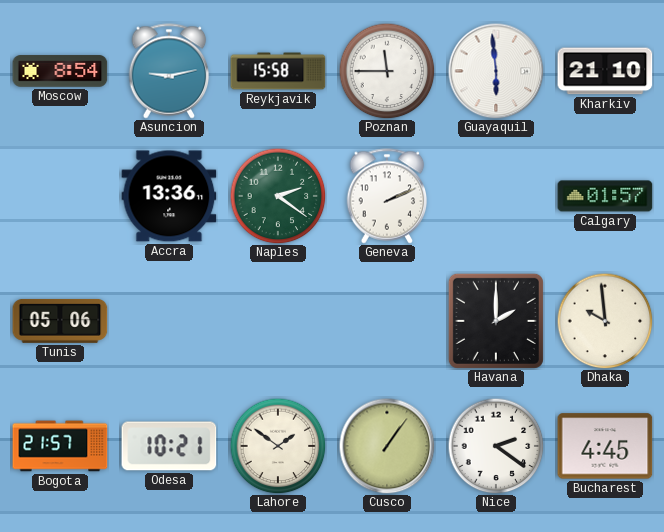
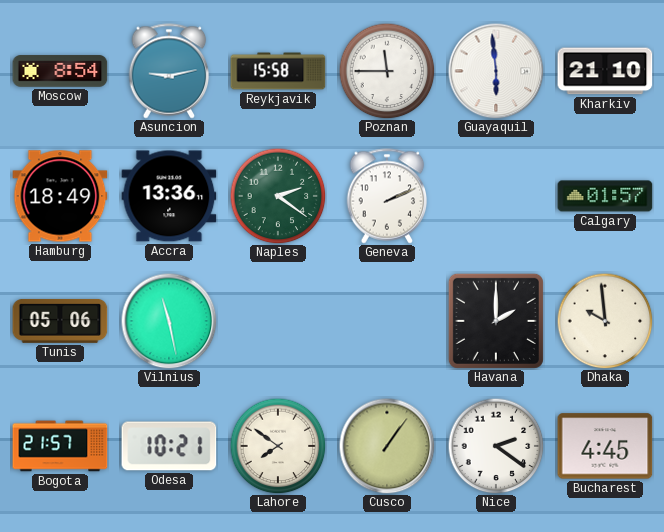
Hamburg: none -> 18:49 (60, 196)
Vilnius: none -> 11:28 (169, 321)
Lahore: 1:51 -> 7:51 (278, 446)
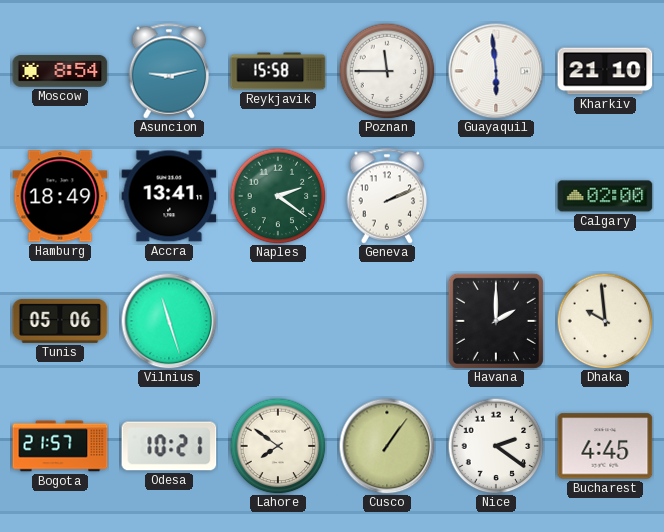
Accra: 13:36 -> 13:41 (169, 196)
Calgary: 01:57 -> 02:00 (605, 196)
Vilnius: 11:28 -> 11:27 (169, 321)
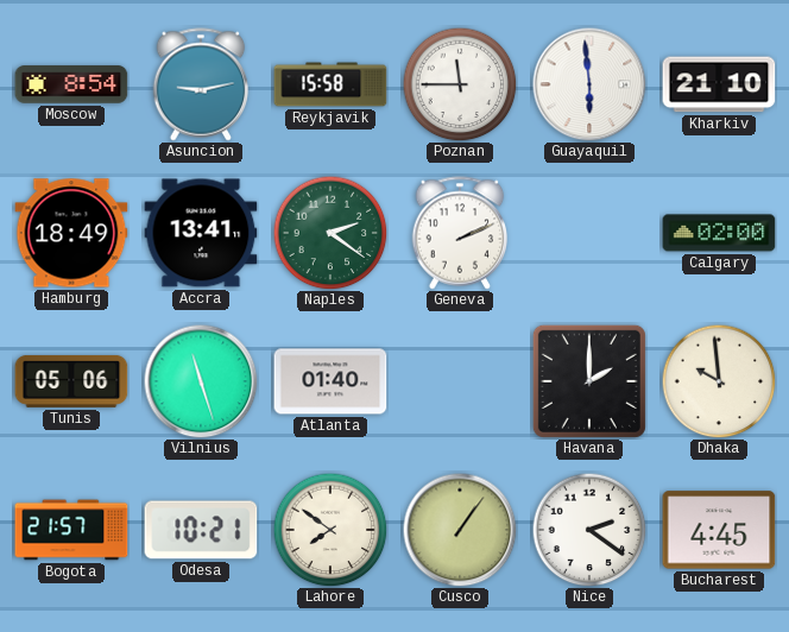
Atlanta: none -> 01:40 (330, 381)
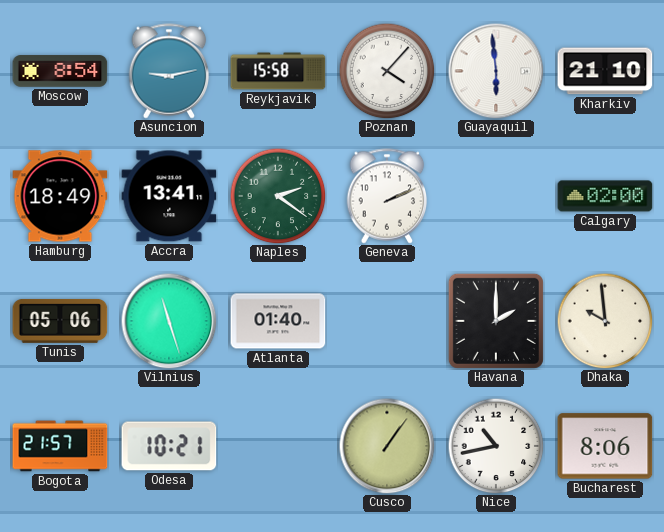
Poznan: 11:45 -> 4:07 (387, 71)
Lahore: 7:51 -> none (330, 530)
Nice: 2:21 -> 10:43 (496, 446)
Bucharest: 4:45 -> 8:06 (605, 446)
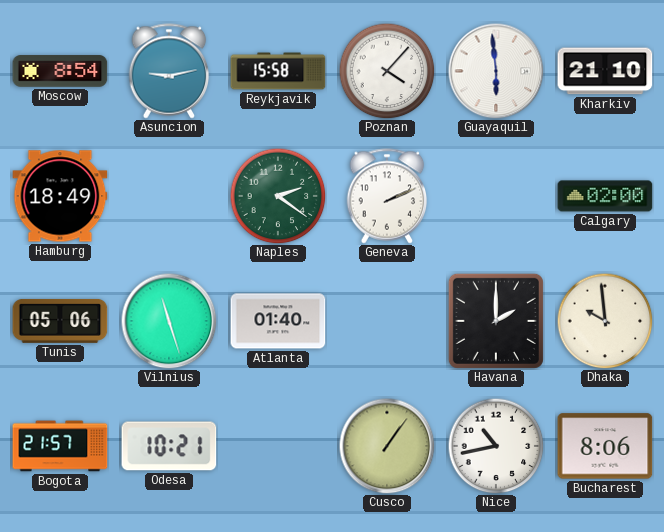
Accra: 13:41 -> none (169, 196)
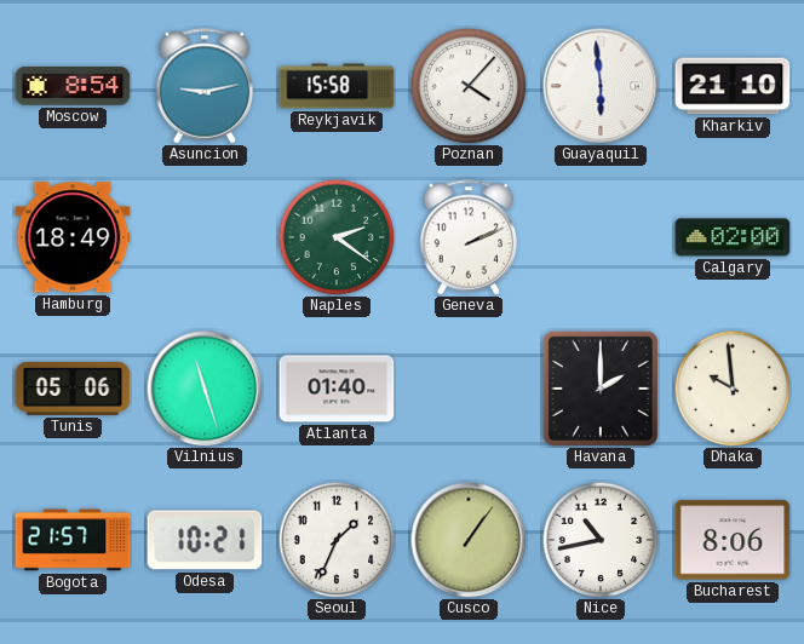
Seoul: none -> 1:34 (337, 540)
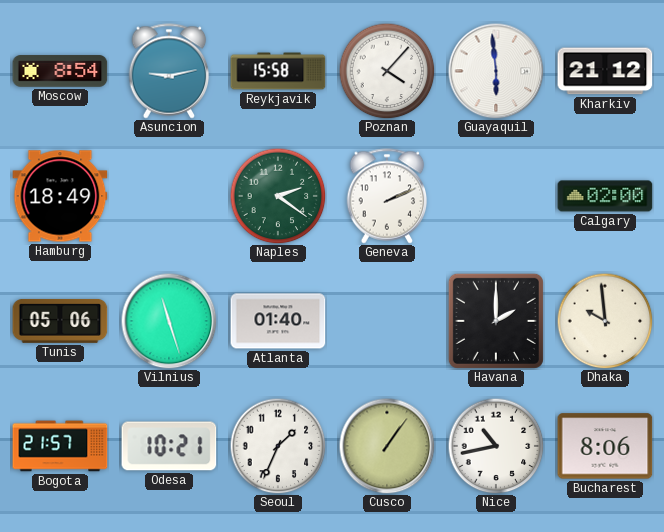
Kharkiv: 21:10 -> 21:12 (605, 71)
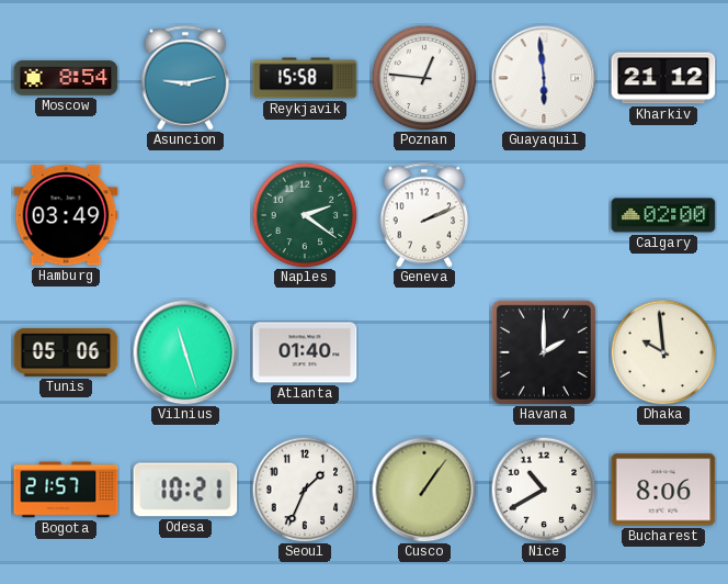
Poznan: 4:07 -> 12:46 (424, 78)
Hamburg: 18:49 -> 03:49 (66, 215)
Nice: 10:43 -> 10:40 (544, 490)
